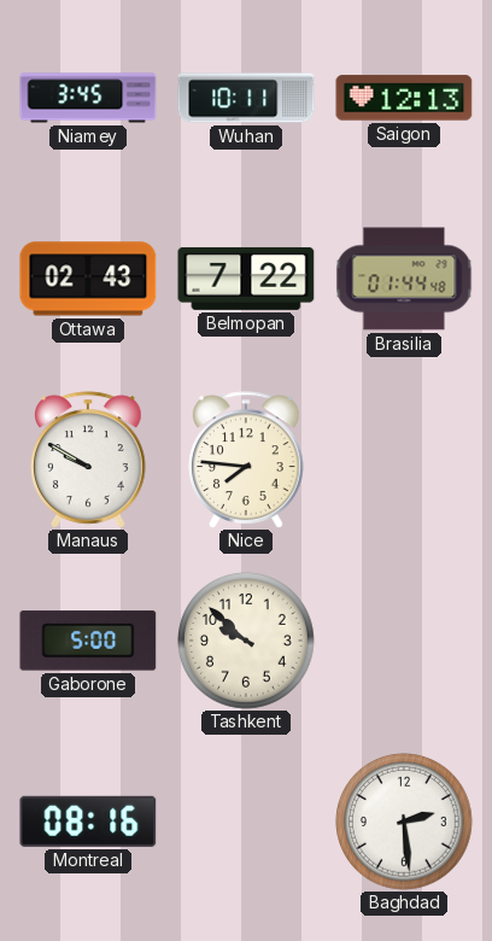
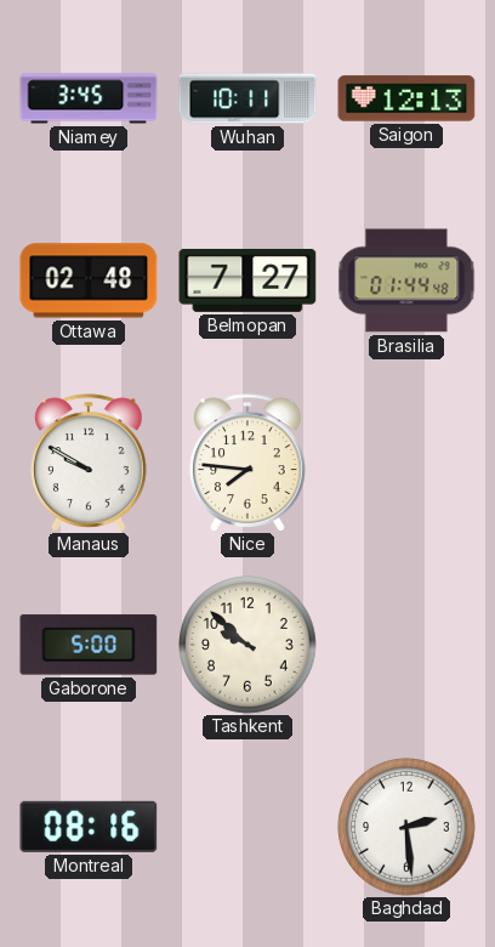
Ottawa: 02:43 -> 02:48 (89, 280)
Belmopan: 7:22 -> 7:27 (247, 280)
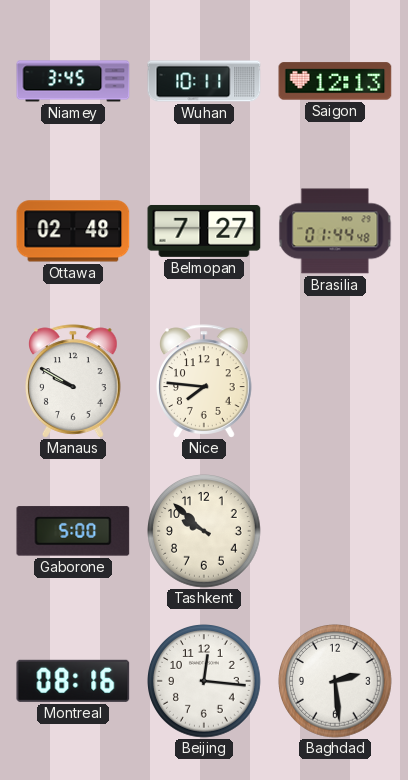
Beijing: none -> 12:16 (205, 682)
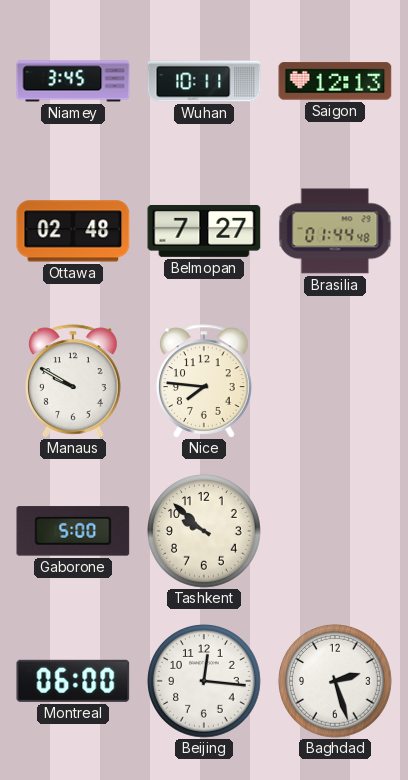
Montreal: 08:16 -> 06:00 (73, 681)
Baghdad: 2:29 -> 2:27 (336, 682)
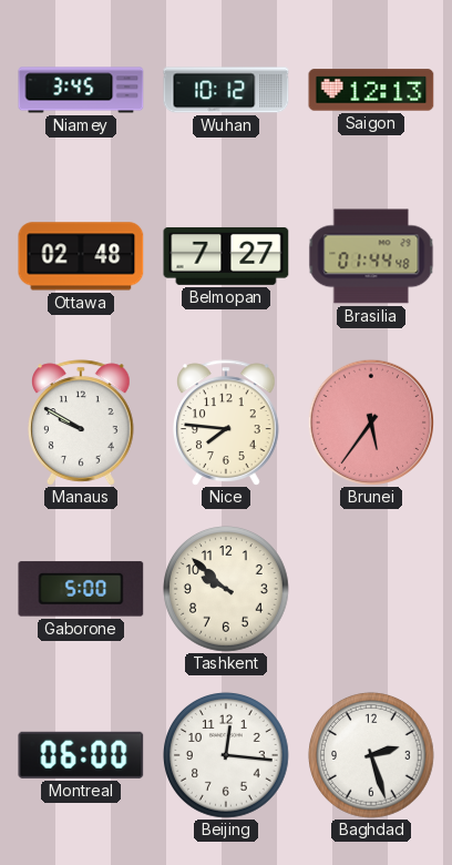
Wuhan: 10:11 -> 10:12 (226, 90)
Brunei: none -> 5:36 (370, 421)
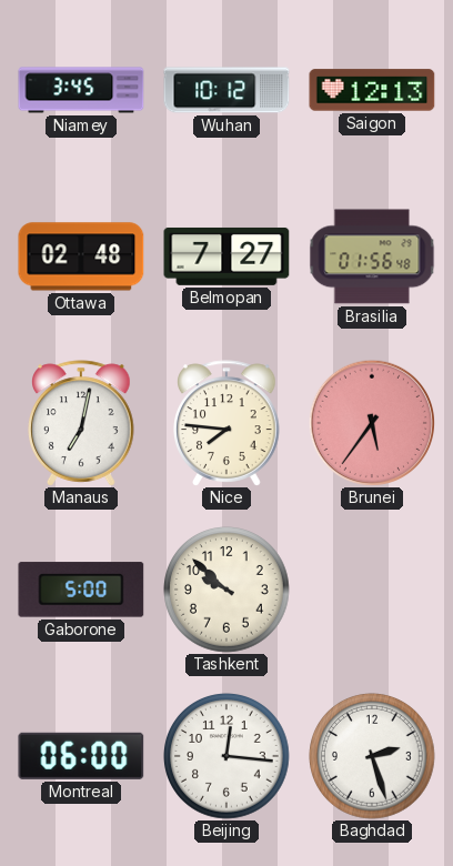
Brasilia: 01:44 -> 01:56 (372, 256)
Manaus: 9:50 -> 7:02 (82, 423)
